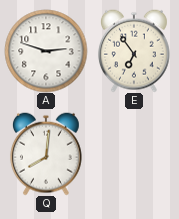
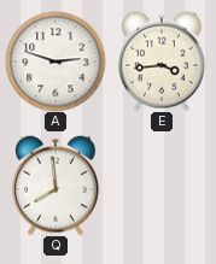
E: 6:54 -> 3:44 (162, 61)
Q: 8:01 -> 7:59 (56, 186)
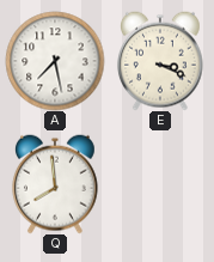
A: 2:48 -> 7:28 (55, 61)
E: 3:44 -> 3:19 (160, 61)
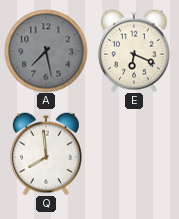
A dial: white -> grey (46, 51)
E: 3:19 -> 6:19 (134, 51)
